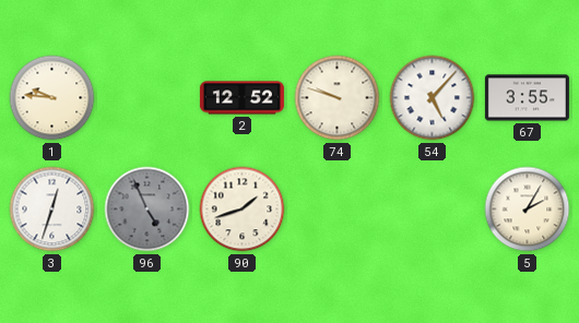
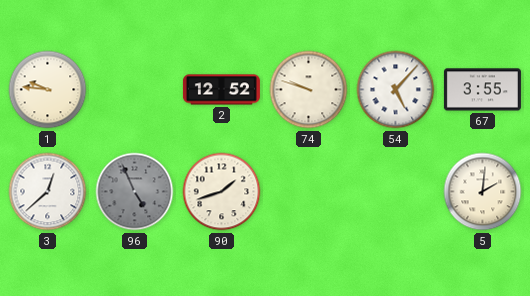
3: 12:33 -> 12:38 (48, 192)
5: 2:05 -> 2:01 (483, 192)
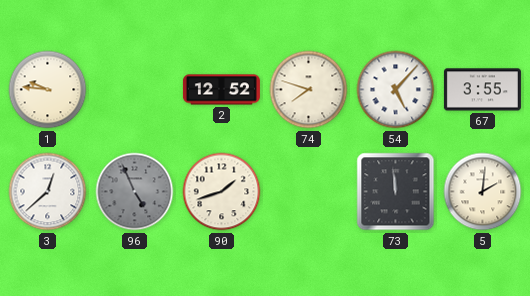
74: 9:48 -> 7:48 (309, 90)
73: none -> 11:59 (396, 192)
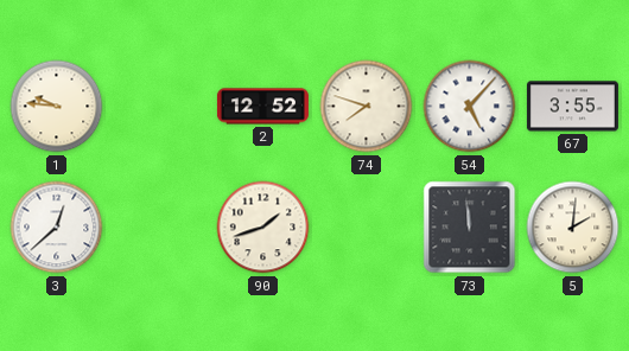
96: 4:56 -> none (135, 192)
